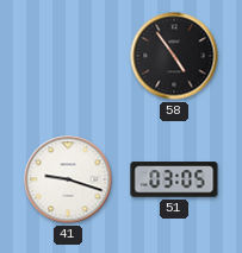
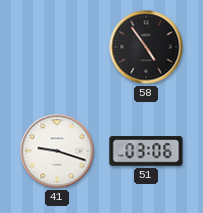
51: 03:05 -> 03:06 (146, 151)
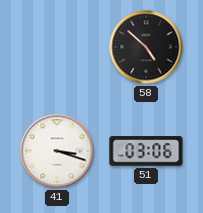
58: 4:54 -> 4:52 (146, 47)
41: 9:18 -> 3:18 (57, 151)
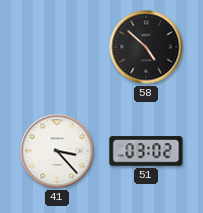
41: 3:18 -> 3:23 (57, 151)
51: 03:06 -> 03:02 (146, 151)
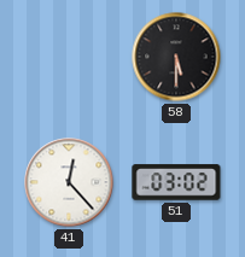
58: 4:52 -> 5:30 (176, 57)
41: 3:23 -> 12:23 (69, 182)
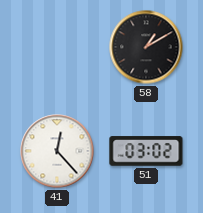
58: 5:30 -> 1:10 (146, 47)
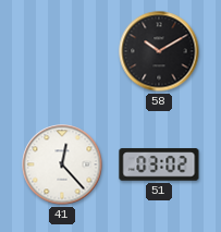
58: 1:10 -> 10:10 (159, 51)
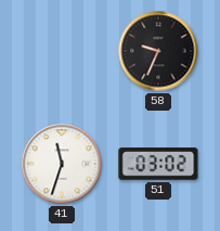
58: 10:10 -> 9:34 (158, 51)
41: 12:23 -> 11:33 (62, 164)
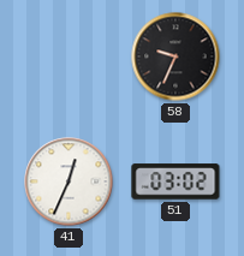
41: 11:33 -> 12:34 (69, 181)
